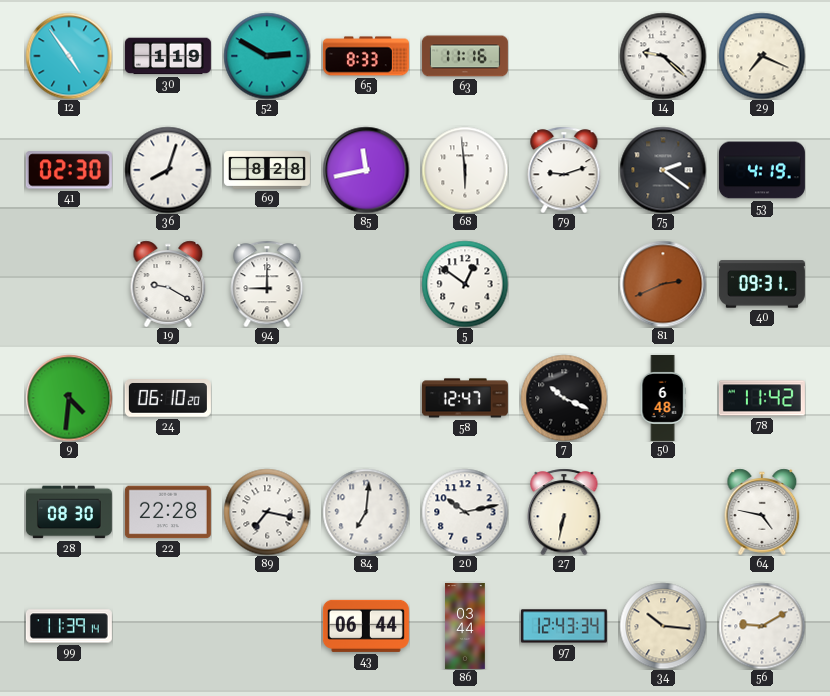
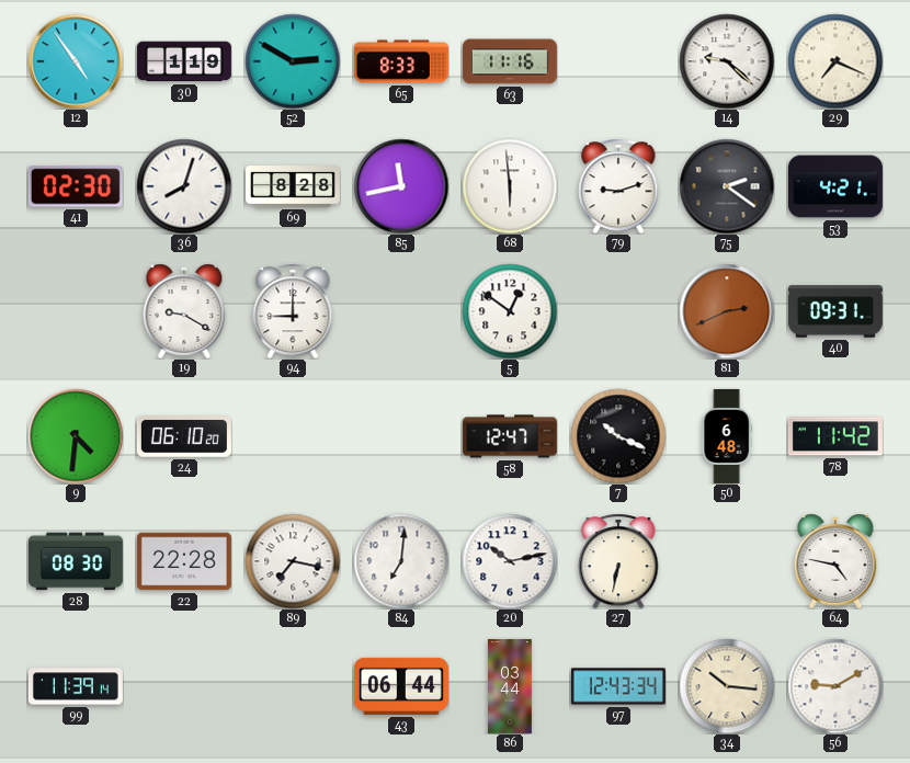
53: 4:19 -> 4:21 (835, 186)
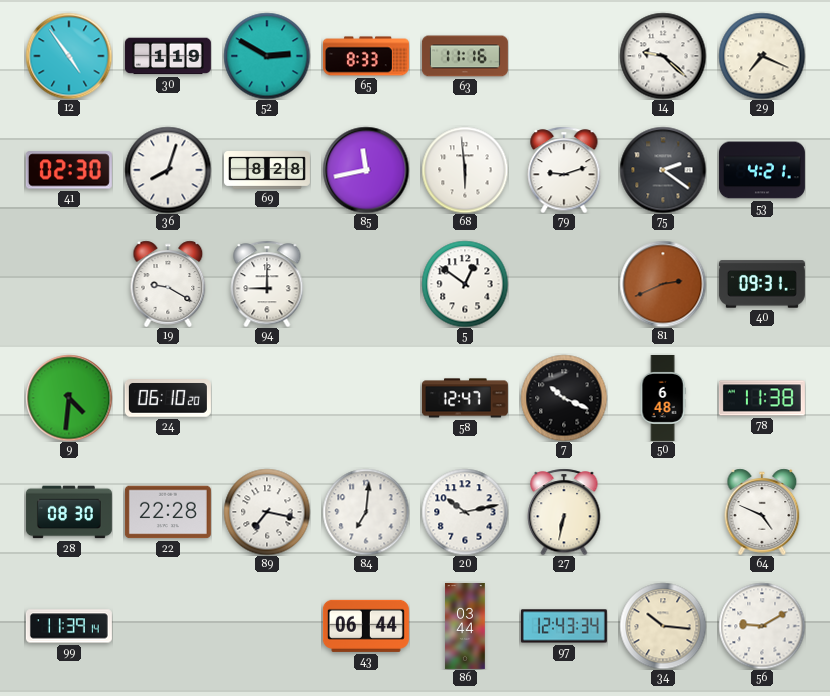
78: 11:42 -> 11:38 (762, 398)
64: 4:47 -> 4:49 (762, 512)
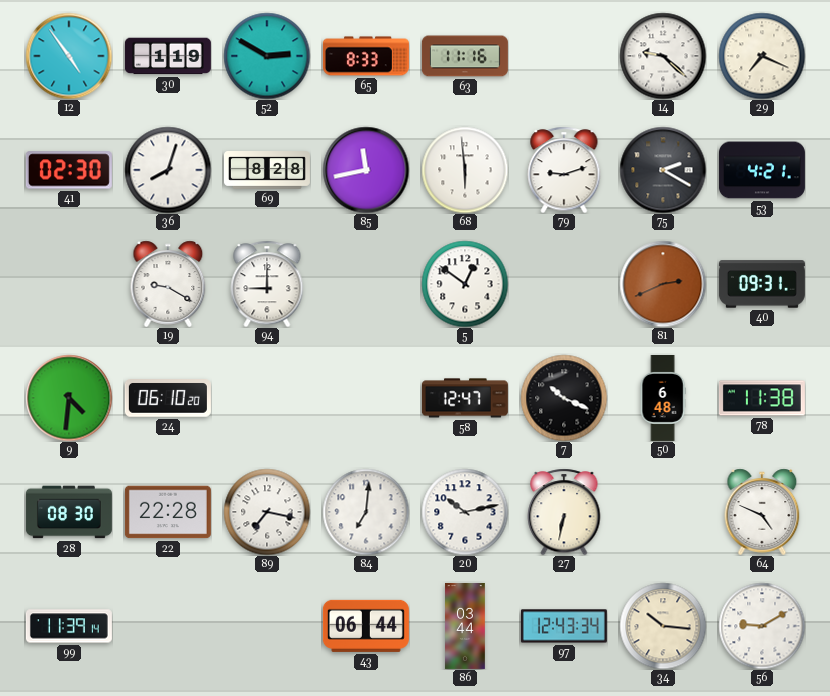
75: 2:21 -> 2:20 (663, 170)
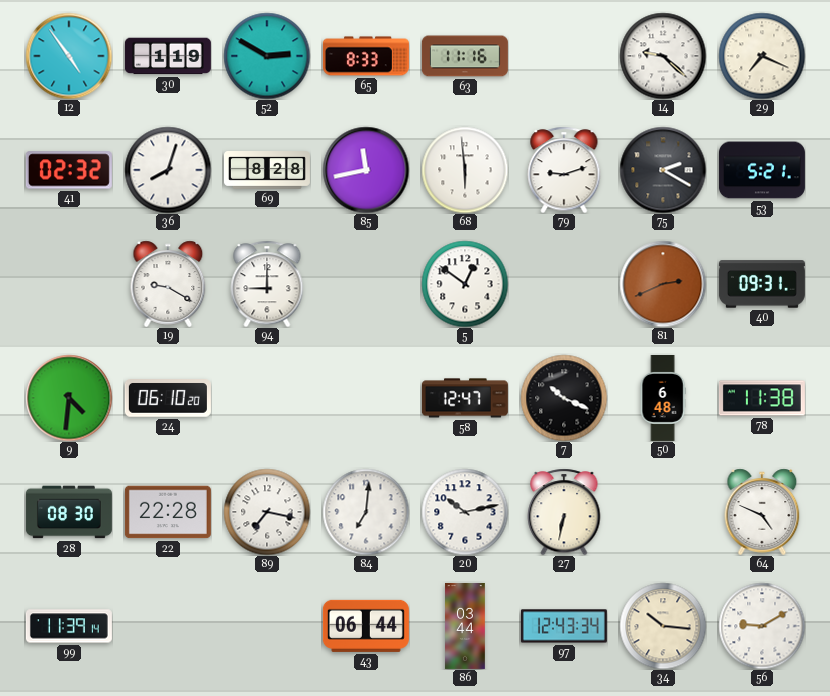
41: 02:30 -> 02:32 (69, 170)
53: 4:21 -> 5:21 (762, 170)
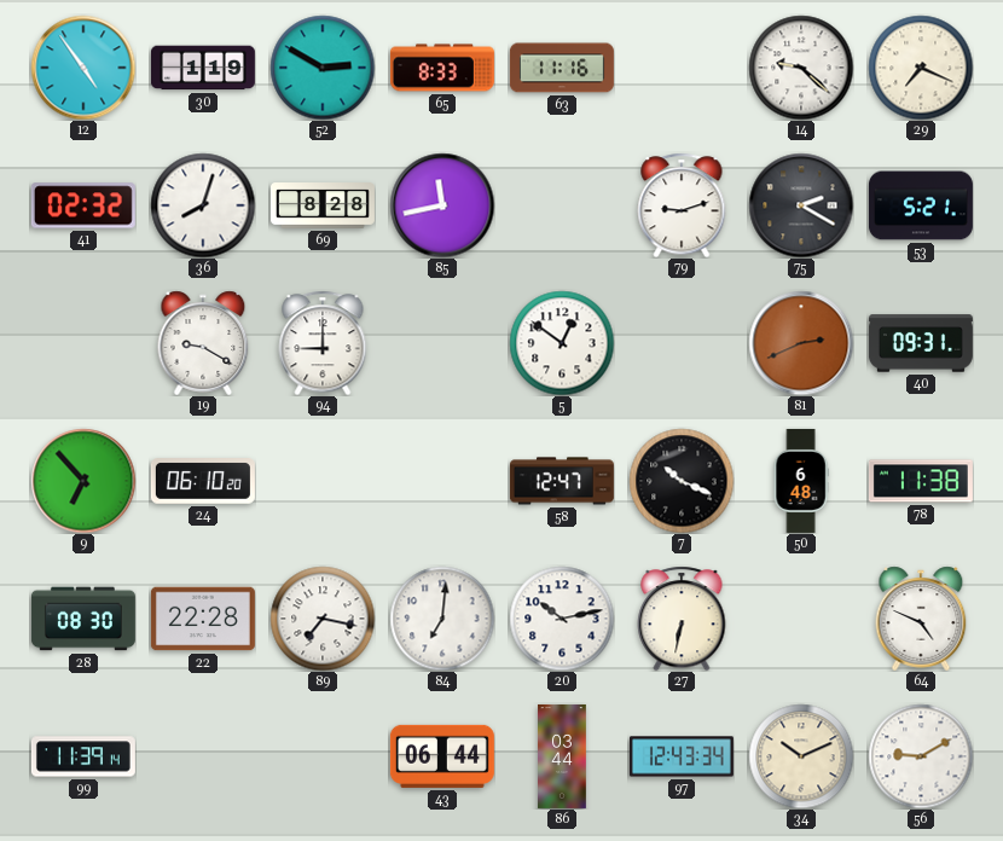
68: 5:59 -> none (465, 170)
9: 4:31 -> 6:53 (83, 481)
34: 10:16 -> 10:11 (801, 756)
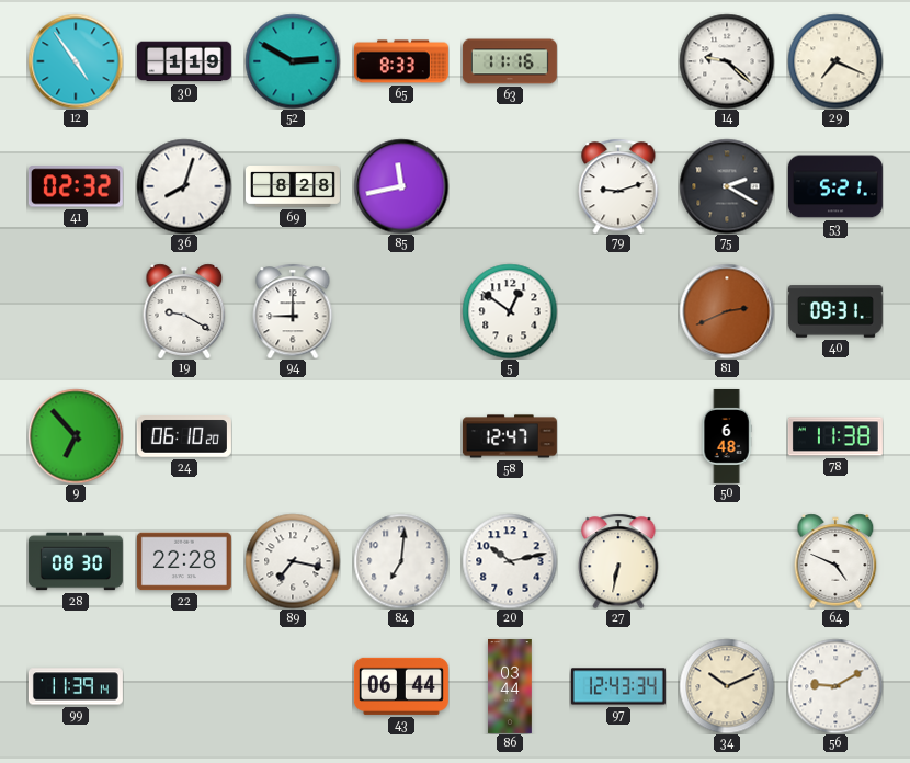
7: 10:19 -> none (682, 481)
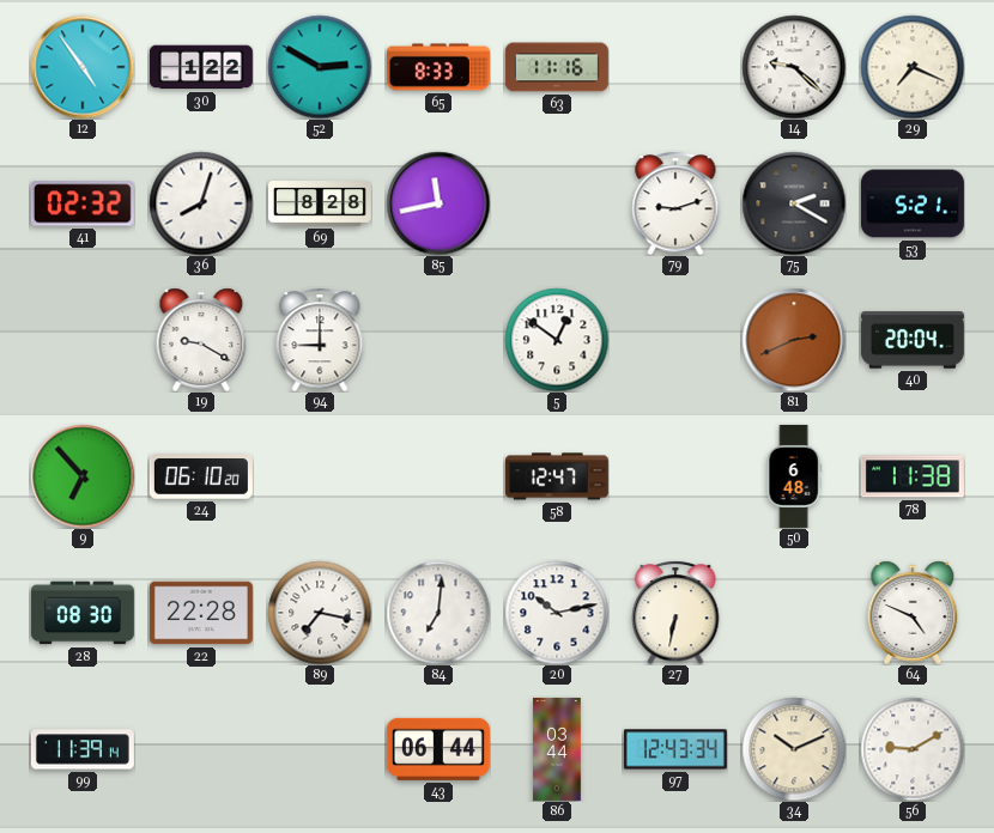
30: 1:19 -> 1:22 (201, 67)
40: 09:31 -> 20:04 (913, 340)
